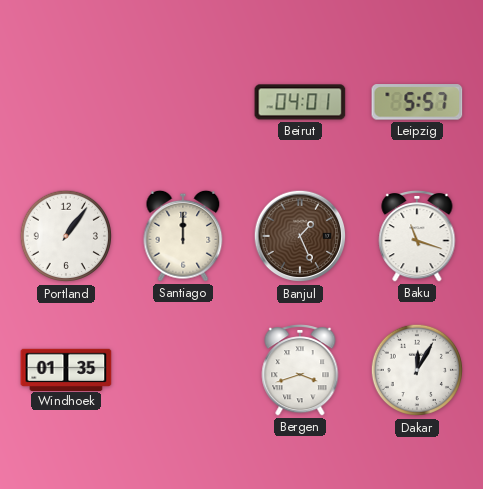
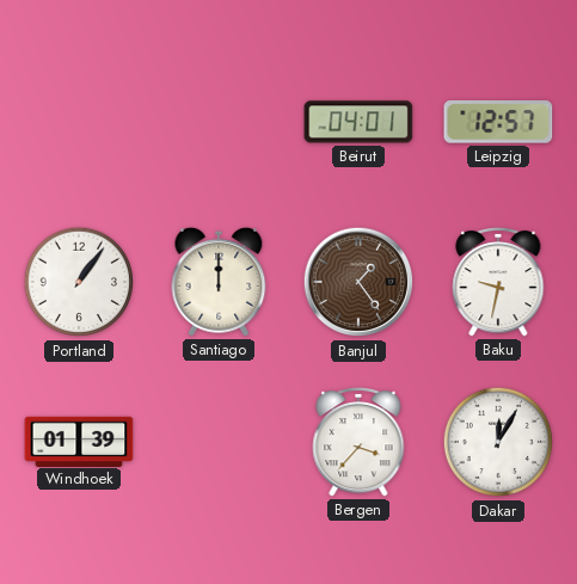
Leipzig: 5:57 -> 12:57 (498, 122)
Banjul: 1:26 -> 1:24 (358, 282)
Baku: 11:18 -> 9:32 (498, 283)
Windhoek: 01:35 -> 01:39 (79, 441)
Bergen: 3:42 -> 3:37 (358, 443)
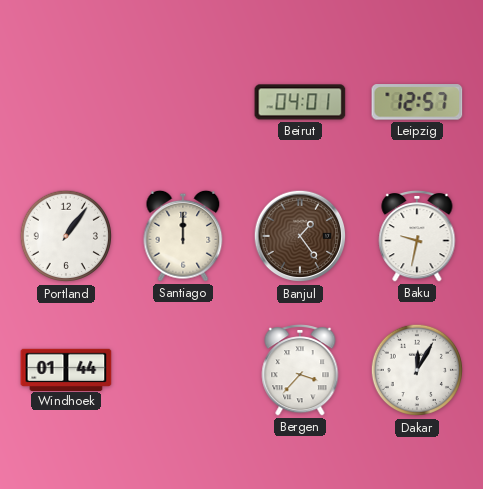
Windhoek: 01:39 -> 01:44 (66, 369)
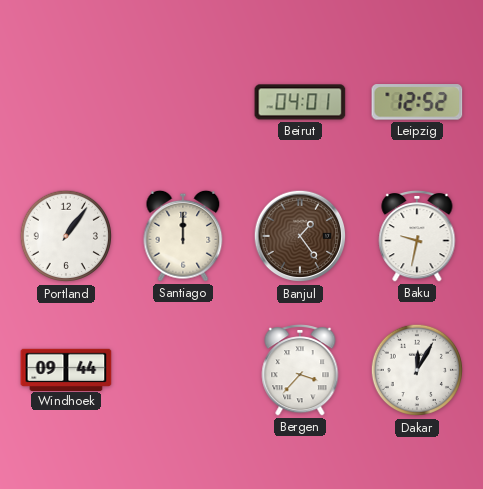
Leipzig: 12:57 -> 12:52 (417, 102)
Windhoek: 01:44 -> 09:44 (66, 369)
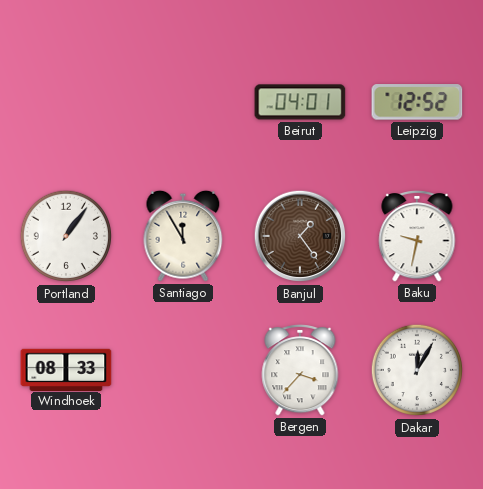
Santiago: 12:00 -> 11:55 (183, 236)
Windhoek: 09:44 -> 08:33 (66, 369)
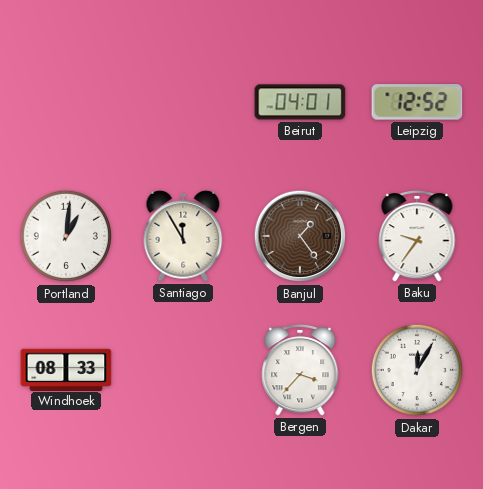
Portland: 1:06 -> 1:01 (66, 236)
Baku: 9:32 -> 9:36 (417, 237)
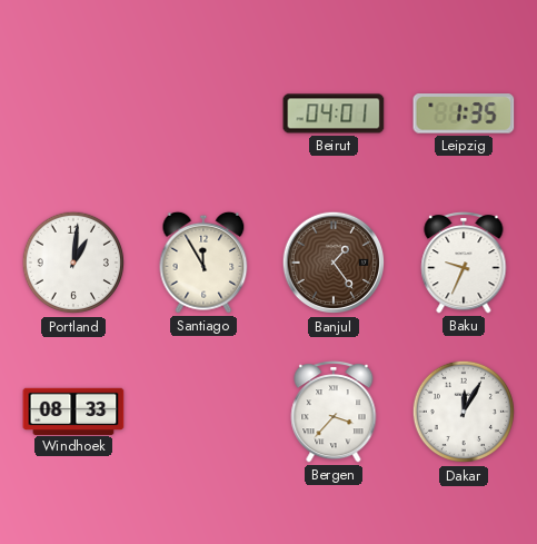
Leipzig: 12:52 -> 1:35 (464, 113)
Baku: 9:36 -> 9:34 (464, 264)
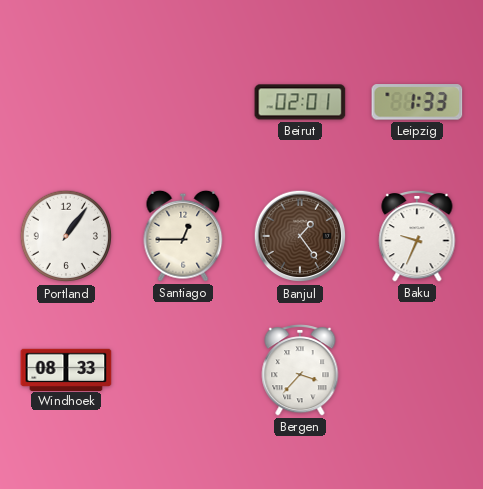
Beirut: 04:01 -> 02:01 (300, 102)
Leipzig: 1:35 -> 1:33 (417, 102)
Portland: 1:01 -> 1:06 (66, 236)
Santiago: 11:55 -> 12:45 (183, 236)
Dakar: 12:05 -> none (464, 412)
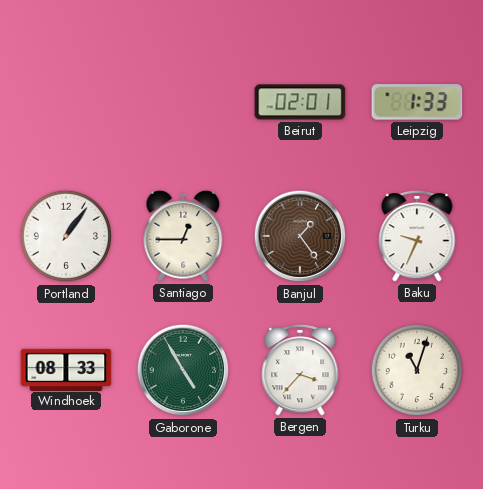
Gaborone: none -> 4:55 (183, 370)
Turku: none -> 11:03 (417, 370)
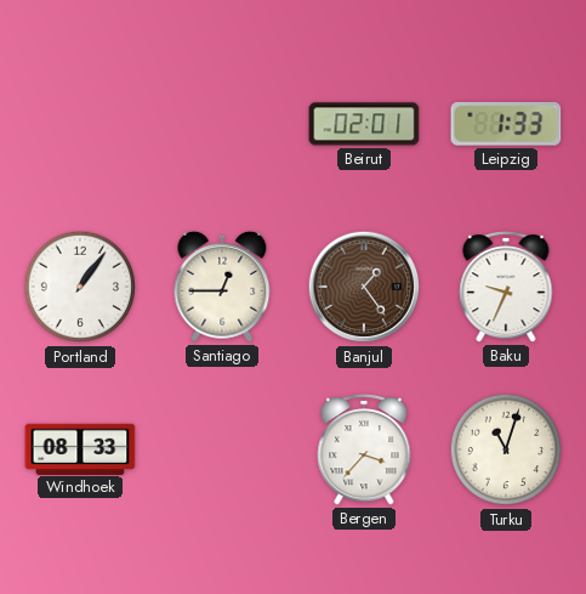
Gaborone: 4:55 -> none (183, 370)
